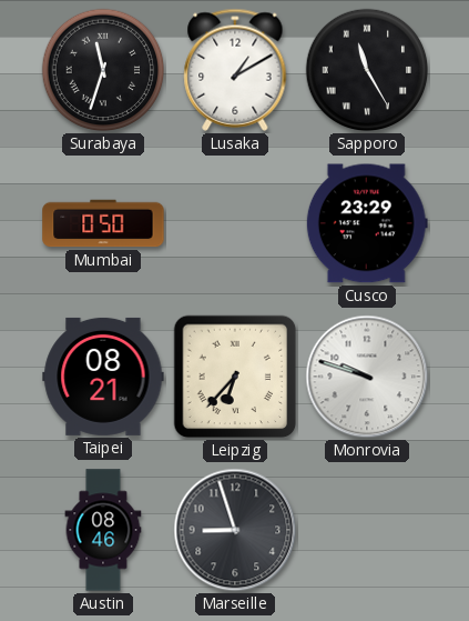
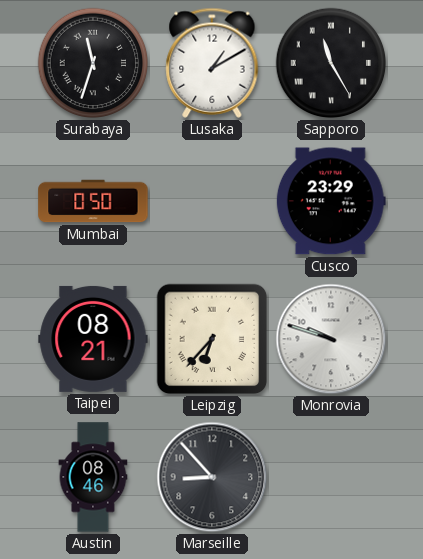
Marseille: 8:57 -> 8:53 (212, 477)
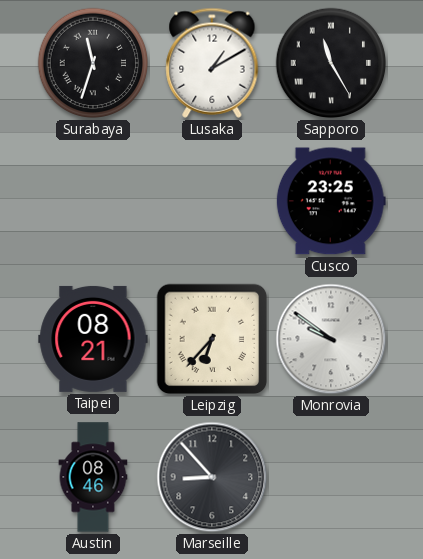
Mumbai: 0:50 -> none (93, 201)
Cusco: 23:29 -> 23:25 (331, 201)
Monrovia: 9:48 -> 9:51 (331, 339)
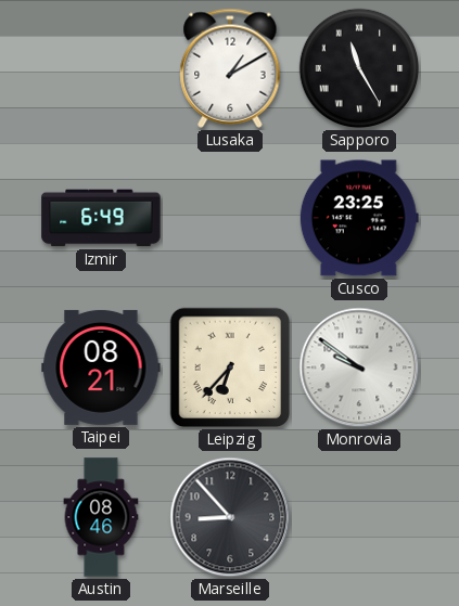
Surabaya: 11:33 -> none (93, 63)
Izmir: none -> 6:49 (101, 218)
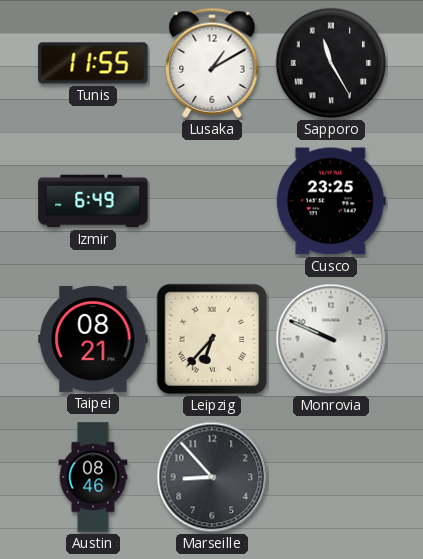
Tunis: none -> 11:55 (93, 63)
Monrovia: 9:51 -> 9:49 (331, 339)
